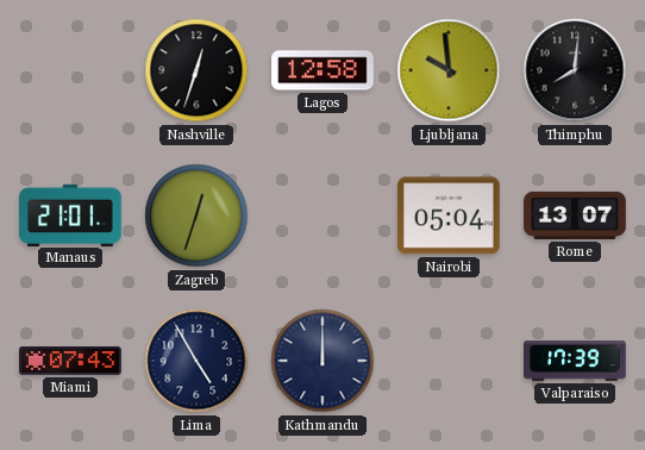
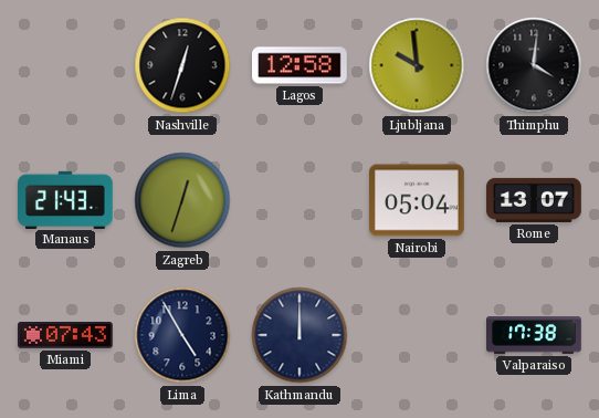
Thimphu: 8:01 -> 4:01 (534, 65)
Manaus: 21:01 -> 21:43 (66, 199)
Valparaiso: 17:39 -> 17:38 (534, 336)
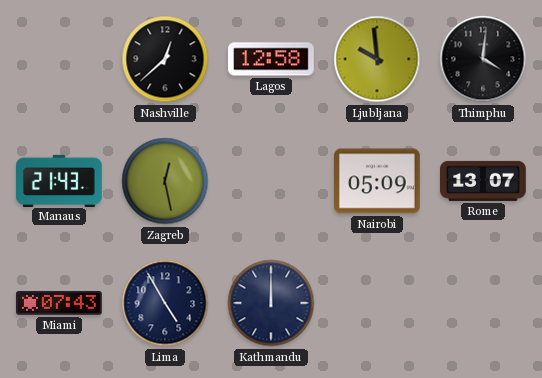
Nashville: 12:33 -> 12:38 (165, 59)
Zagreb: 12:33 -> 12:28 (165, 181)
Nairobi: 05:04 -> 05:09 (378, 181)
Valparaiso: 17:38 -> none (534, 336)
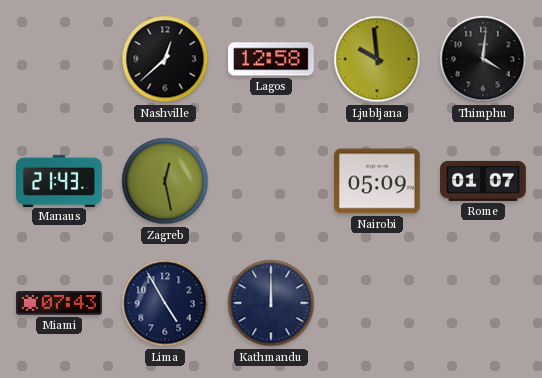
Rome: 13:07 -> 01:07 (483, 181)
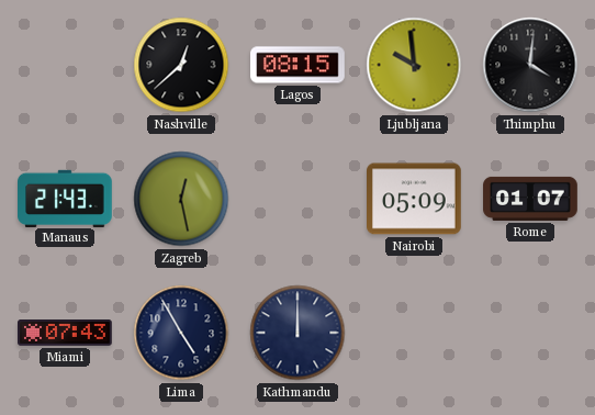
Lagos: 12:58 -> 08:15 (297, 65)
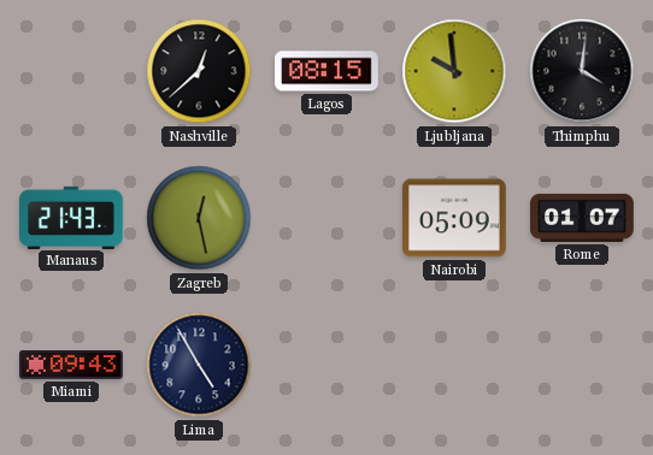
Miami: 07:43 -> 09:43 (72, 365)
Kathmandu: 12:00 -> none (297, 333)
